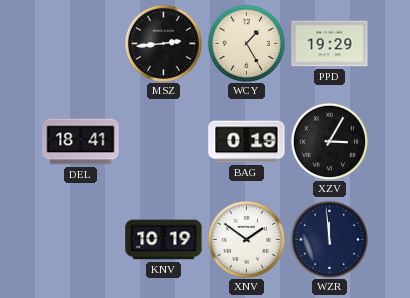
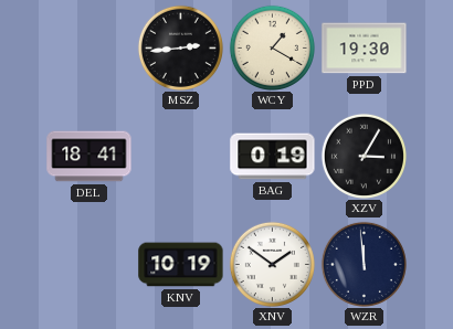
WCY: 1:25 -> 1:20 (272, 47)
PPD: 19:29 -> 19:30 (365, 49)
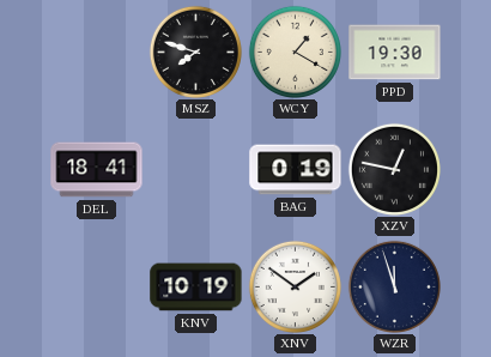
MSZ: 2:44 -> 7:48 (195, 52)
XZV: 3:05 -> 12:47 (394, 169)
WZR: 11:59 -> 11:57 (394, 286)
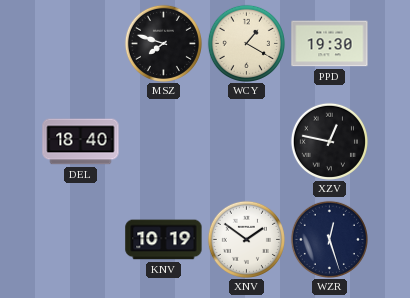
DEL: 18:41 -> 18:40 (81, 142)
BAG: 0:19 -> none (296, 170)
WZR: 11:57 -> 12:27 (329, 239)
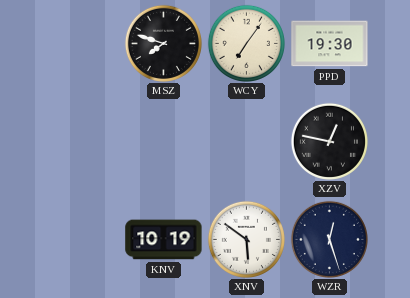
WCY: 1:20 -> 7:06 (246, 43)
DEL: 18:40 -> none (81, 142)
XNV: 1:51 -> 5:51 (246, 239)
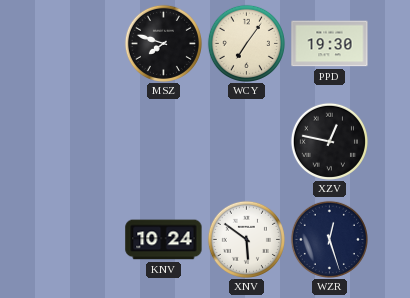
KNV: 10:19 -> 10:24 (164, 240)
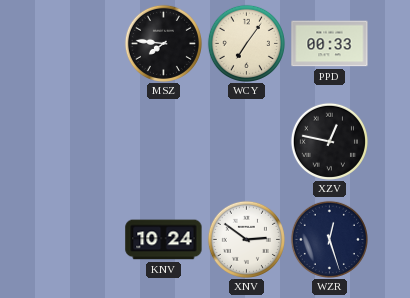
MSZ: 7:48 -> 7:46 (163, 43)
PPD: 19:30 -> 00:33 (330, 44)
XNV: 5:51 -> 2:51 (246, 239)
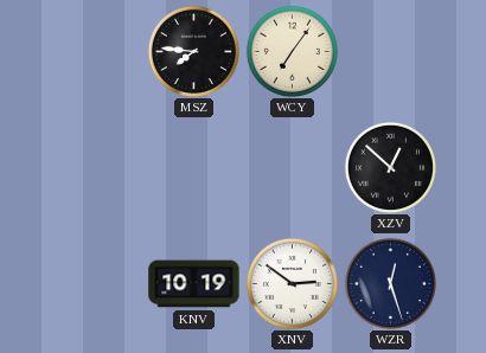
PPD: 00:33 -> none (330, 44)
XZV: 12:47 -> 12:52 (390, 167)
KNV: 10:24 -> 10:19 (194, 284)
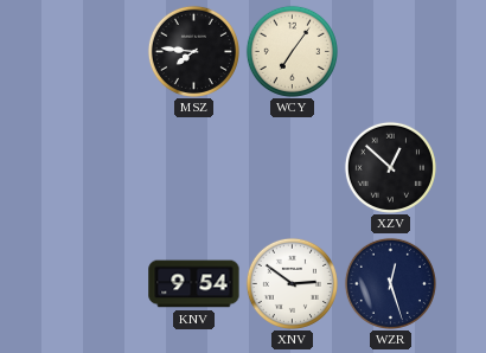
KNV: 10:19 -> 9:54 (194, 284)
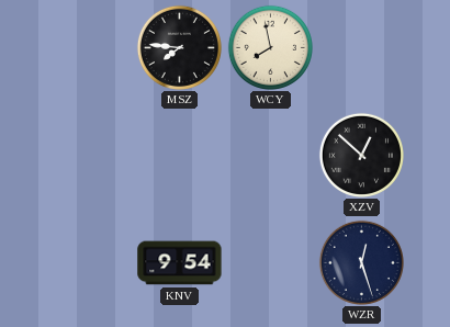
WCY: 7:06 -> 7:58 (270, 47)
XNV: 2:51 -> none (292, 283)
